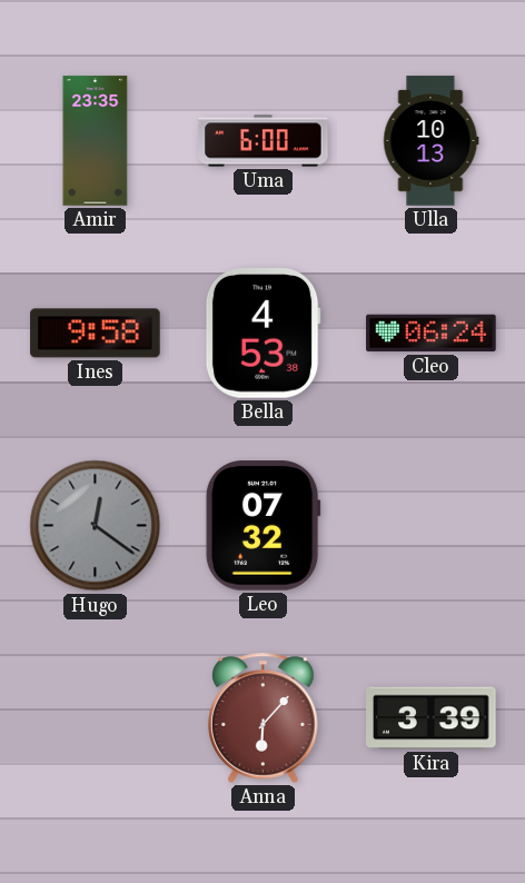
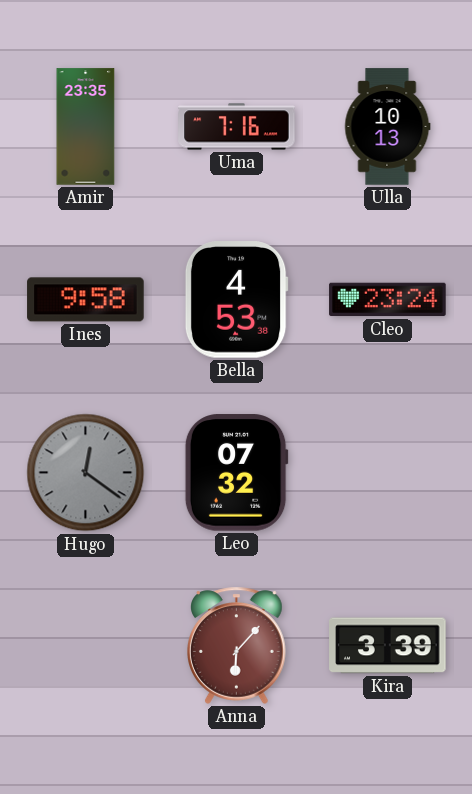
Uma: 6:00 -> 7:16 (237, 127)
Cleo: 06:24 -> 23:24 (388, 300)
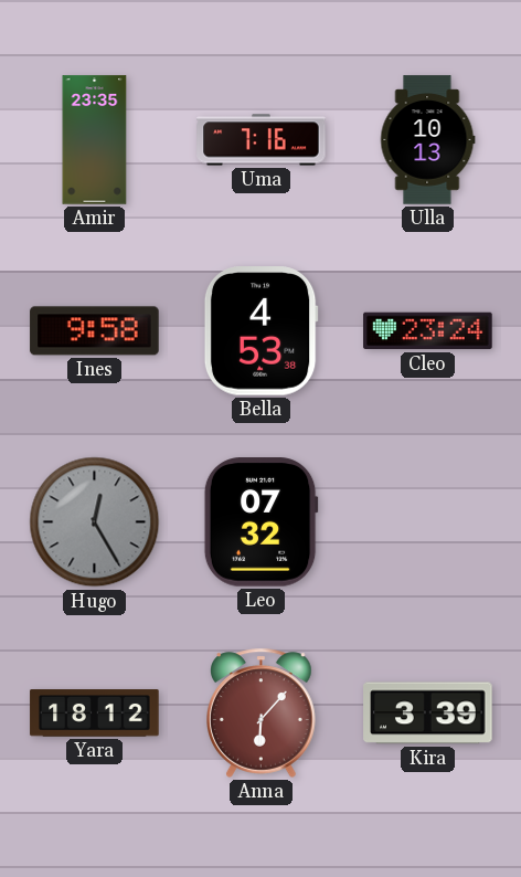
Hugo: 12:21 -> 12:25 (95, 522)
Yara: none -> 18:12 (95, 714)
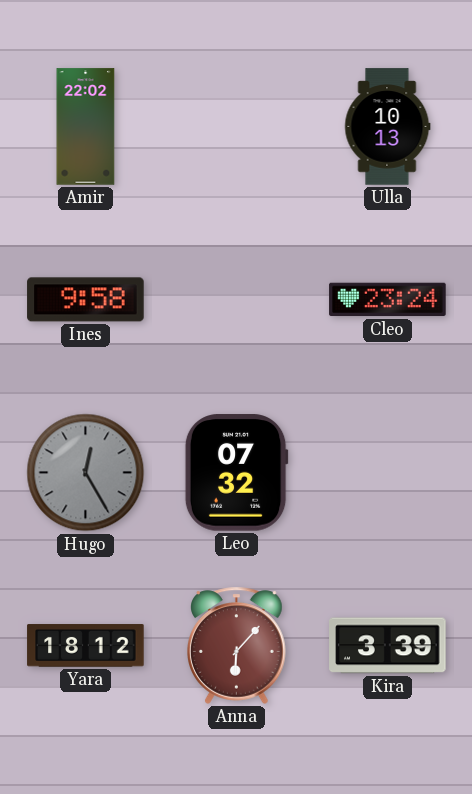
Amir: 23:35 -> 22:02 (86, 127)
Uma: 7:16 -> none (262, 140)
Bella: 4:53 -> none (260, 331)
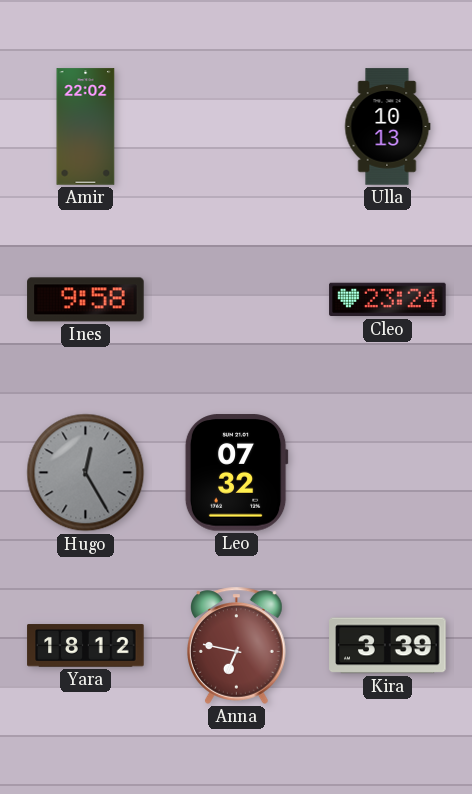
Anna: 6:07 -> 6:47 (237, 645)
